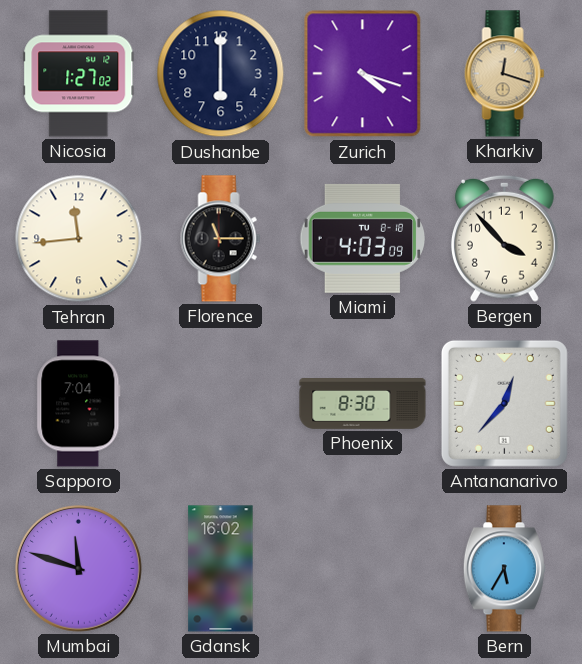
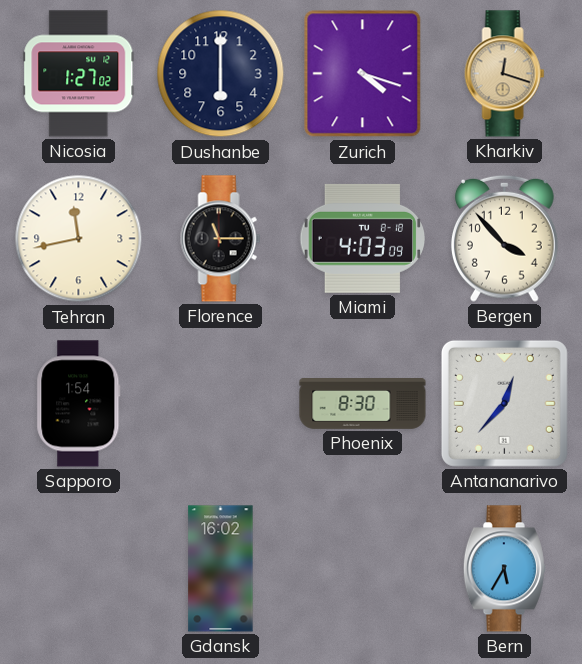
Tehran: 11:44 -> 11:43 (79, 239)
Sapporo: 7:04 -> 1:54 (79, 404)
Mumbai: 11:48 -> none (78, 568)
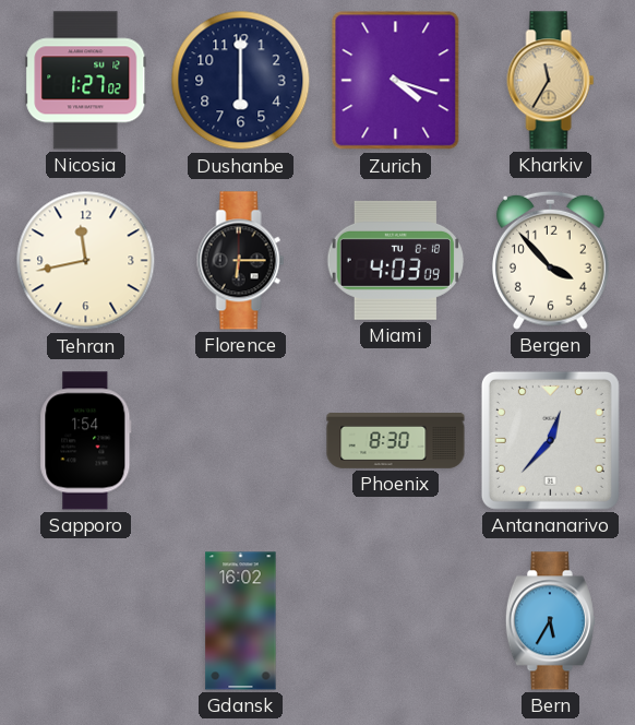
Kharkiv: 12:18 -> 11:35 (551, 81)
Florence: 11:15 -> 6:15 (241, 261)
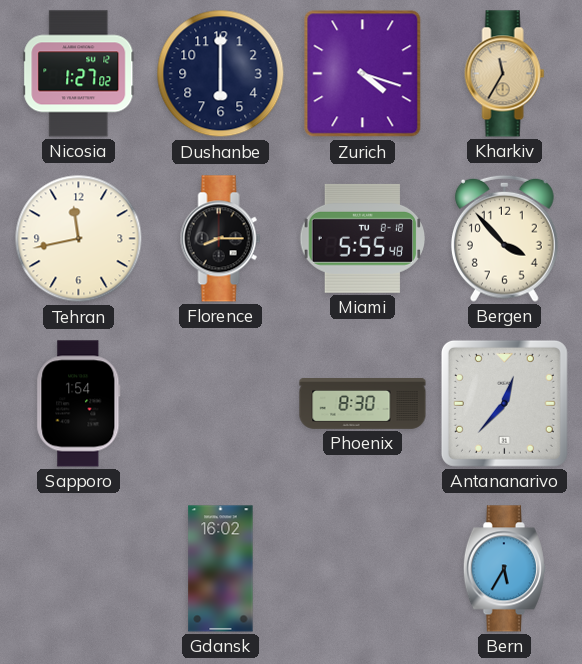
Florence: 6:15 -> 8:15 (221, 239)
Miami: 4:03 -> 5:55 (362, 238)
